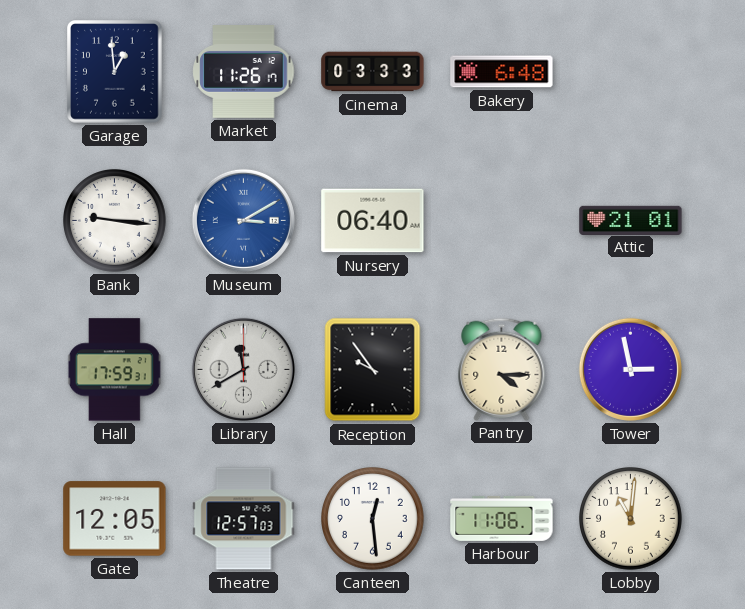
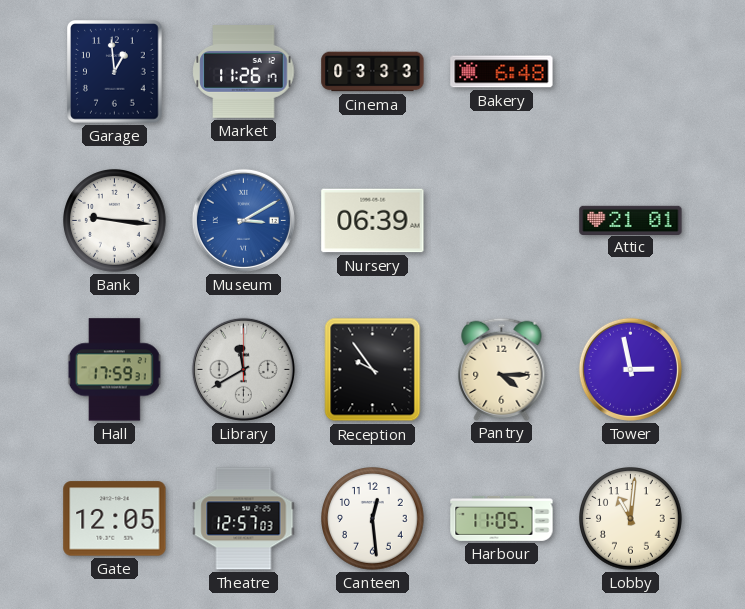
Nursery: 06:40 -> 06:39 (373, 221)
Harbour: 11:06 -> 11:05 (502, 518)
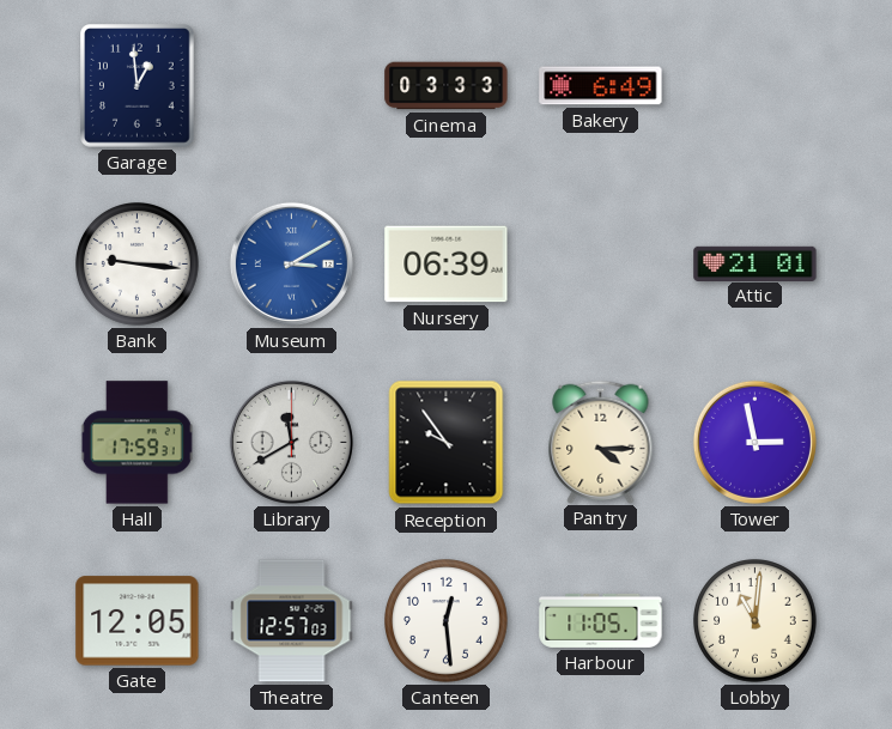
Market: 11:26 -> none (244, 72)
Bakery: 6:48 -> 6:49 (601, 86)
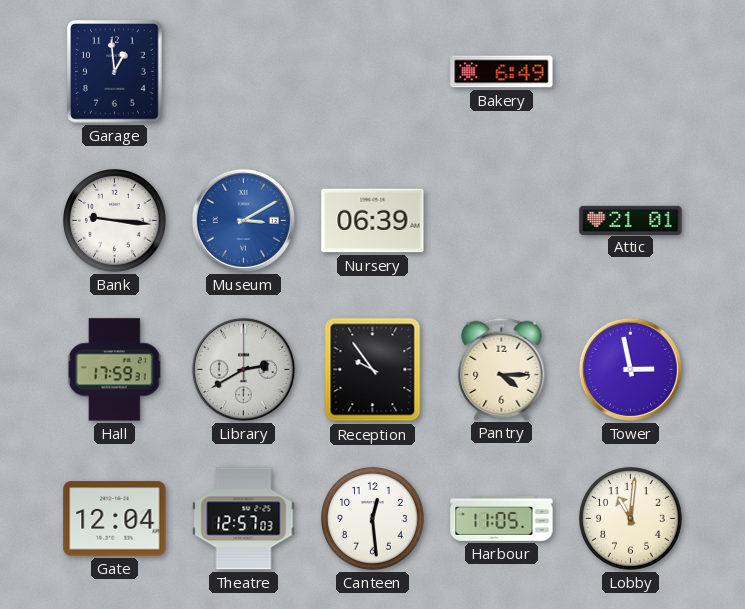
Cinema: 03:33 -> none (447, 86)
Library: 11:40 -> 2:40 (243, 369)
Gate: 12:05 -> 12:04 (115, 519)
